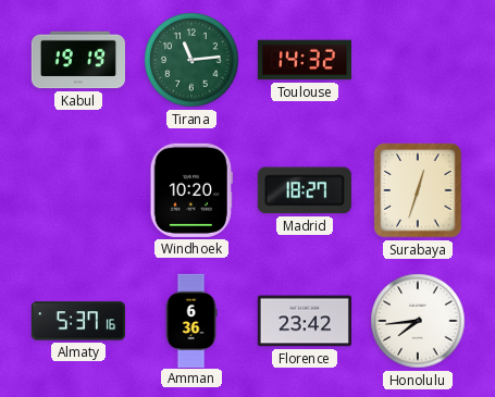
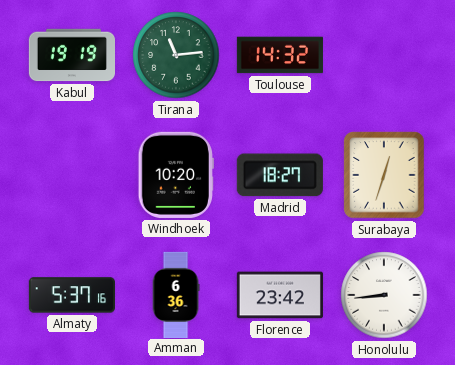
Honolulu: 7:44 -> 8:44 (384, 295)
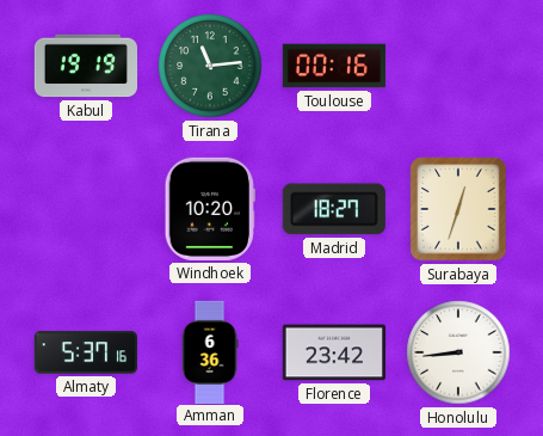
Toulouse: 14:32 -> 00:16 (334, 66)
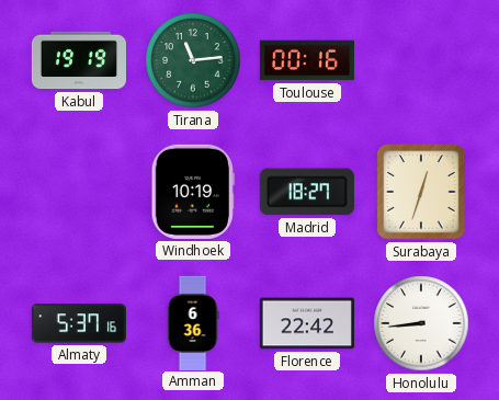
Windhoek: 10:20 -> 10:19 (193, 192)
Florence: 23:42 -> 22:42 (307, 323)
